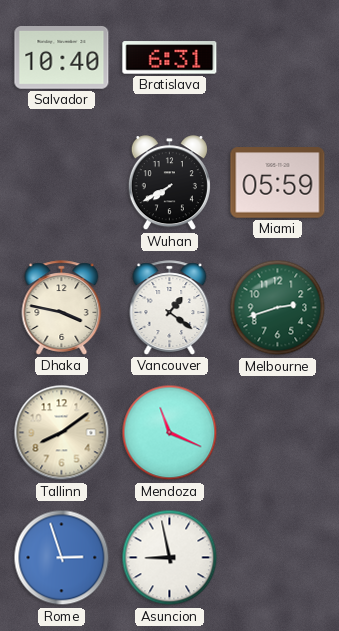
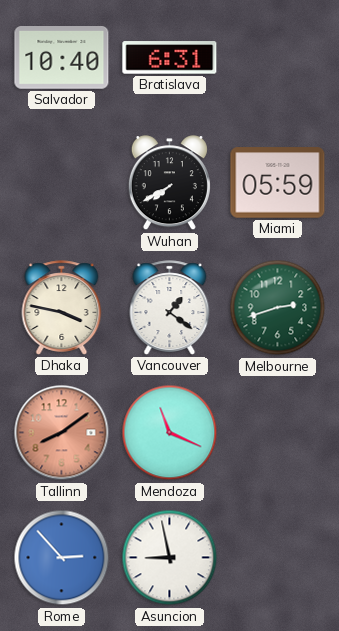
Tallinn dial: cream -> salmon (62, 433)
Rome: 2:57 -> 2:53 (62, 558)
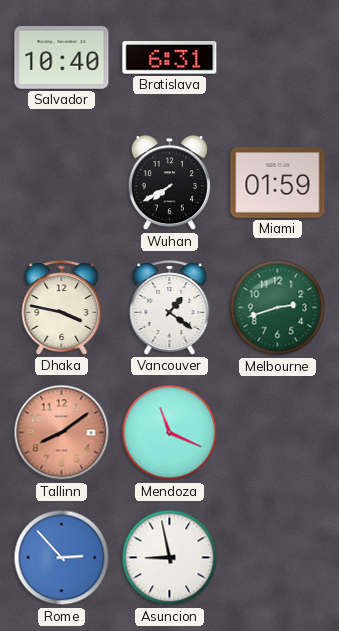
Miami: 05:59 -> 01:59 (278, 183)
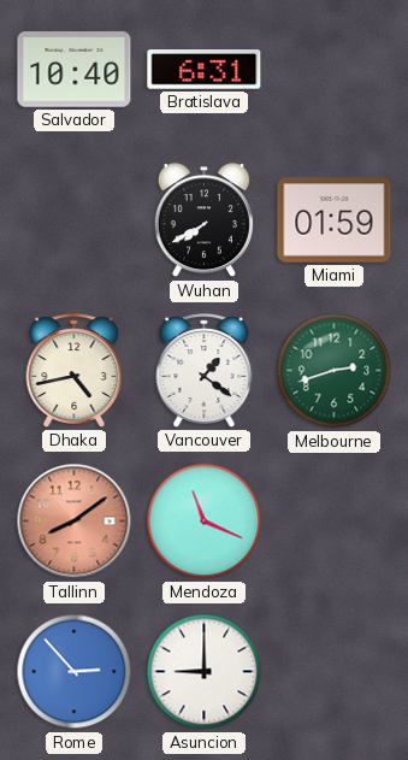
Dhaka: 3:47 -> 4:43 (75, 371)
Asuncion: 8:58 -> 9:00 (205, 672)
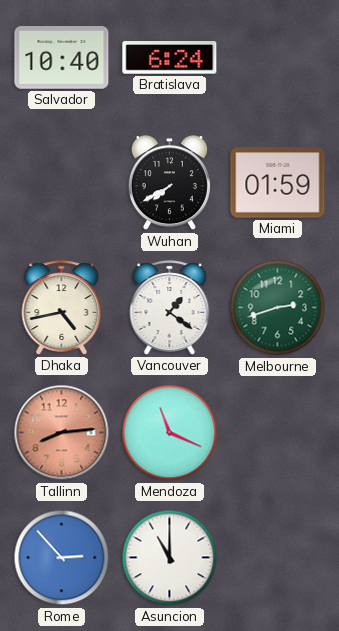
Bratislava: 6:31 -> 6:24 (170, 58)
Tallinn: 8:09 -> 8:14 (62, 433)
Asuncion: 9:00 -> 11:00 (170, 558)
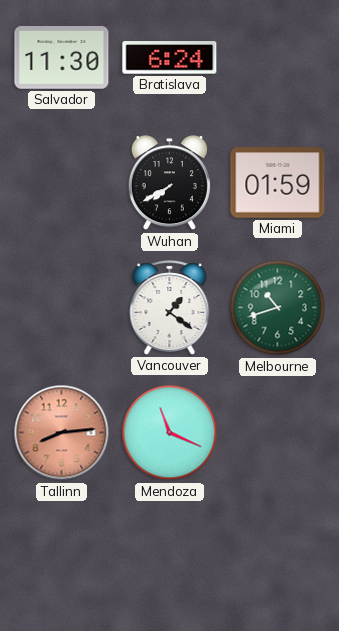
Salvador: 10:40 -> 11:30 (62, 58)
Dhaka: 4:43 -> none (62, 308)
Melbourne: 2:42 -> 10:42 (278, 308)
Rome: 2:53 -> none (62, 558)
Asuncion: 11:00 -> none (170, 558)
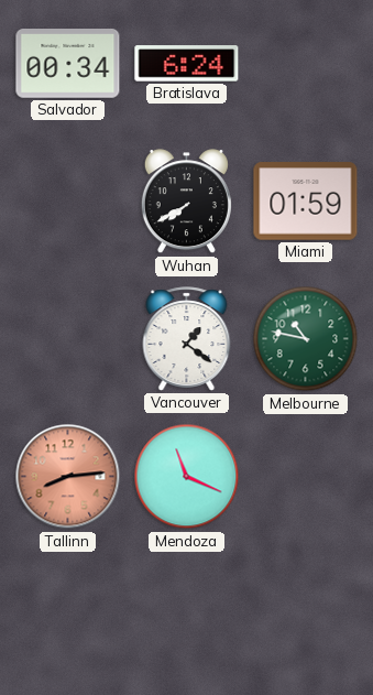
Salvador: 11:30 -> 00:34 (68, 64)
Melbourne: 10:42 -> 10:47 (306, 339)
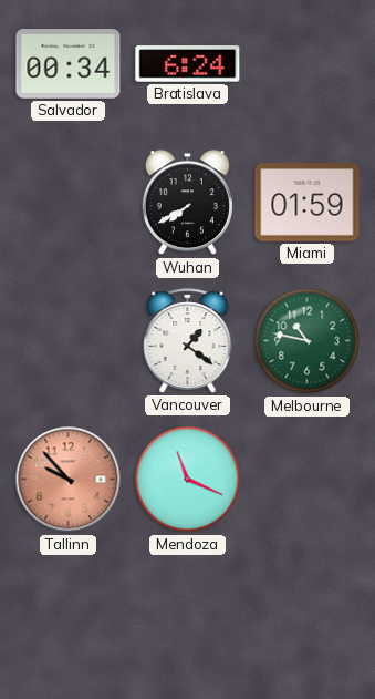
Tallinn: 8:14 -> 9:53 (69, 480)
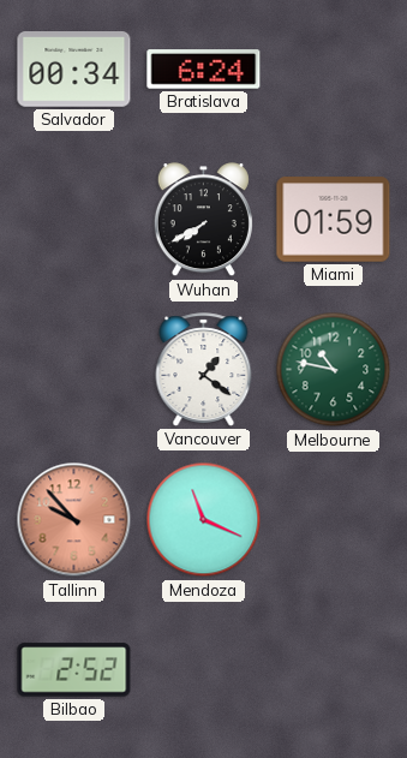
Bilbao: none -> 2:52 (74, 670)
